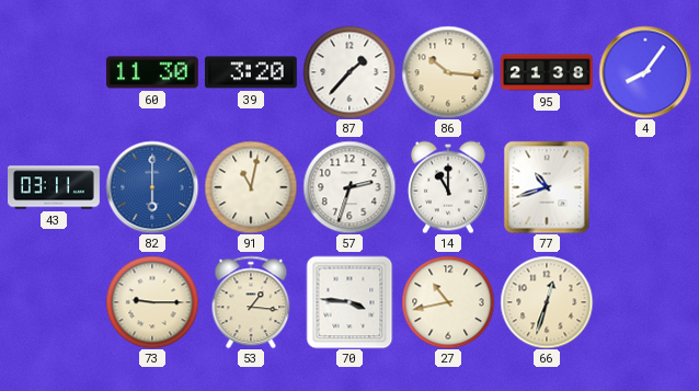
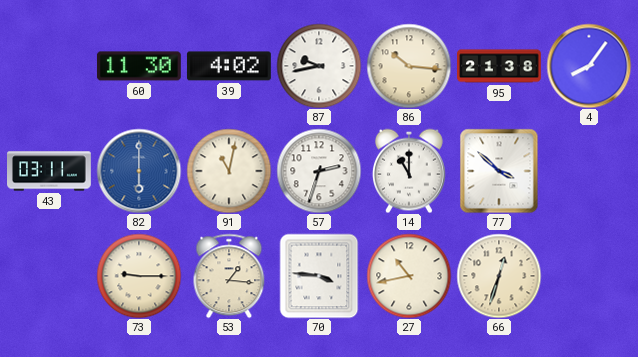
39: 3:20 -> 4:02 (229, 66)
87: 1:37 -> 9:43 (319, 66)
77: 10:42 -> 3:52 (499, 171)
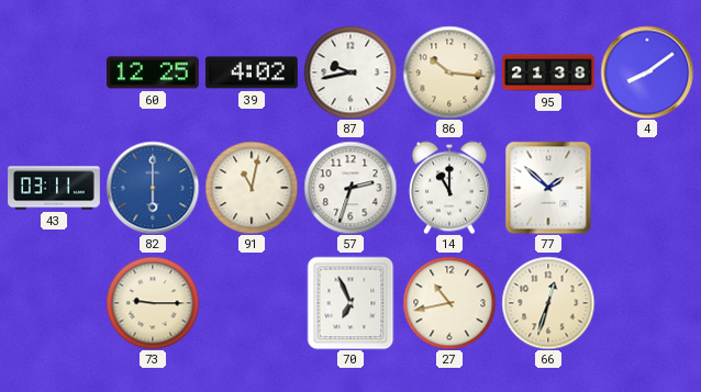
60: 11:30 -> 12:25 (153, 72)
4: 8:06 -> 8:09 (647, 72)
77: 3:52 -> 1:52 (548, 188)
53: 1:16 -> none (229, 276)
70: 3:46 -> 6:56 (350, 303)
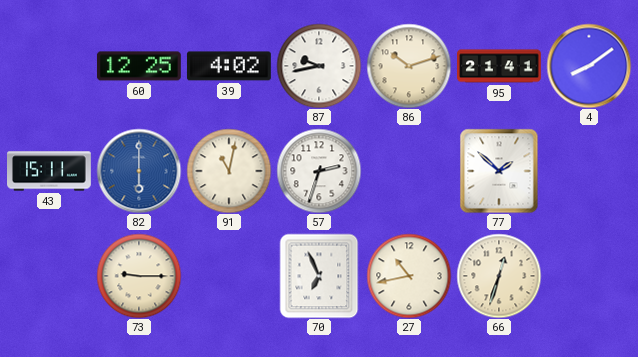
86: 10:16 -> 10:12 (409, 66)
95: 21:38 -> 21:41 (499, 66)
43: 03:11 -> 15:11 (50, 171)
14: 11:00 -> none (449, 188)
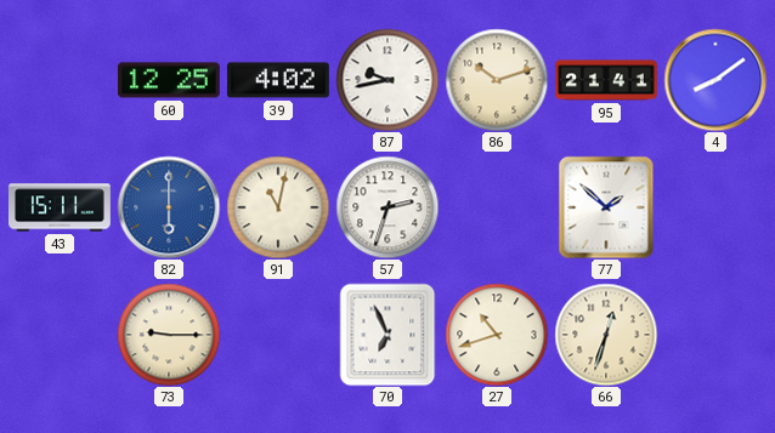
27: 10:43 -> 10:42 (497, 335)
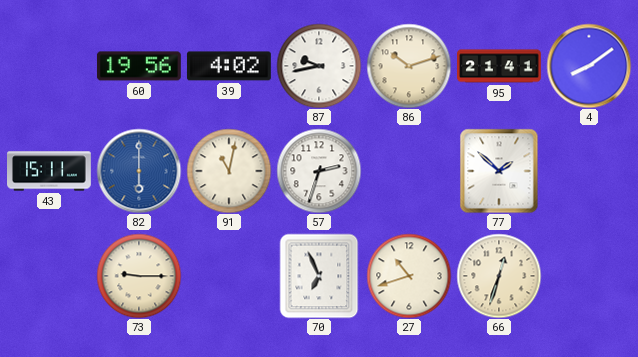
60: 12:25 -> 19:56 (139, 66)
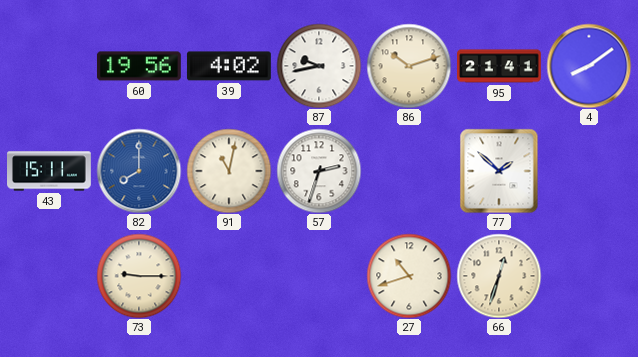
82: 6:00 -> 8:00 (139, 171)
70: 6:56 -> none (319, 276)
